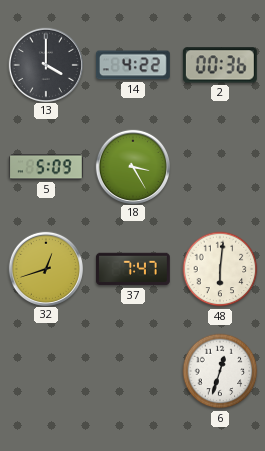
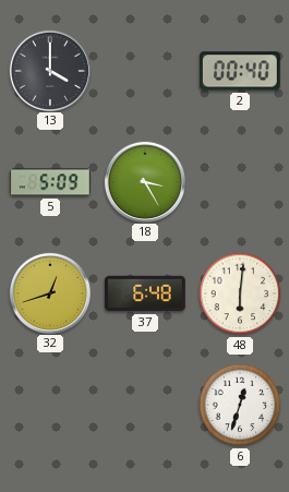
14: 4:22 -> none (133, 65)
2: 00:36 -> 00:40 (240, 71)
37: 7:47 -> 6:48 (145, 293)
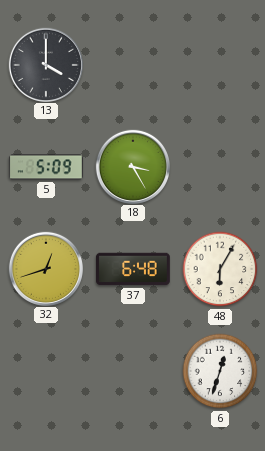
2: 00:40 -> none (240, 71)
48: 6:01 -> 6:05 (220, 269)
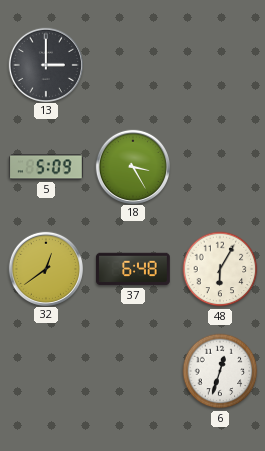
13: 4:00 -> 3:00 (45, 64)
32: 12:42 -> 12:39 (45, 268)
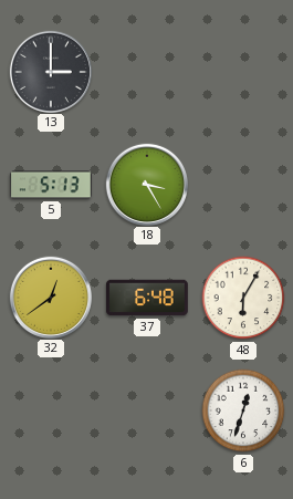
5: 5:09 -> 5:13 (51, 185)
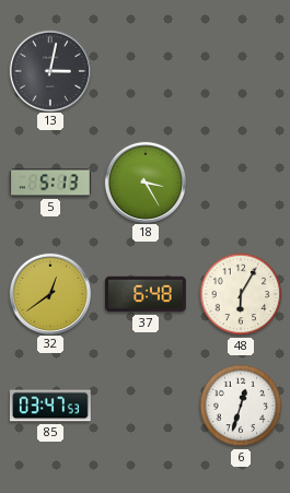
13: 3:00 -> 3:02 (49, 70)
85: none -> 03:47 (50, 406)
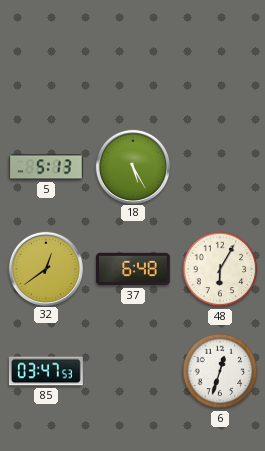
13: 3:02 -> none (49, 70)
18: 3:25 -> 5:25 (132, 166)
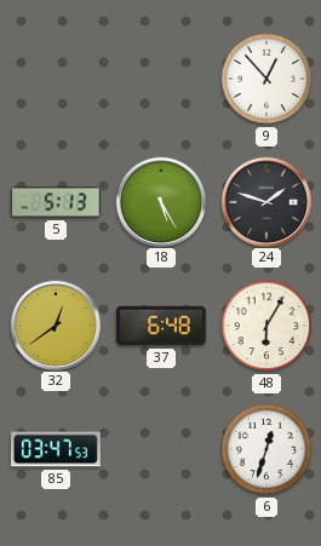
9: none -> 12:53 (266, 79)
24: none -> 1:48 (265, 201)
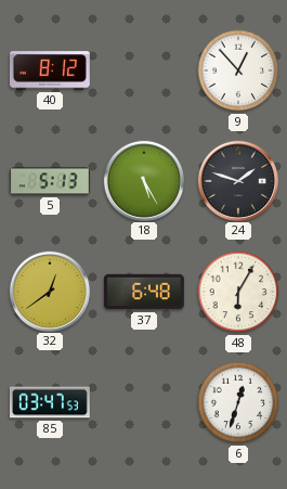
40: none -> 8:12 (50, 70)
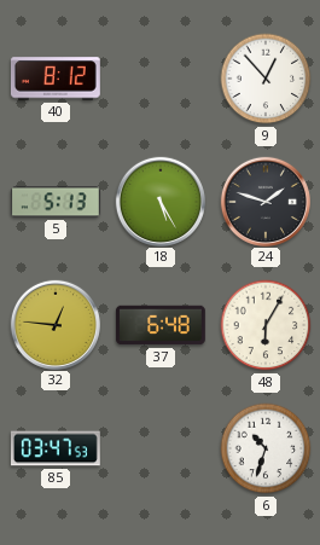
32: 12:39 -> 12:46 (54, 324)
6: 12:33 -> 10:33 (266, 448)
